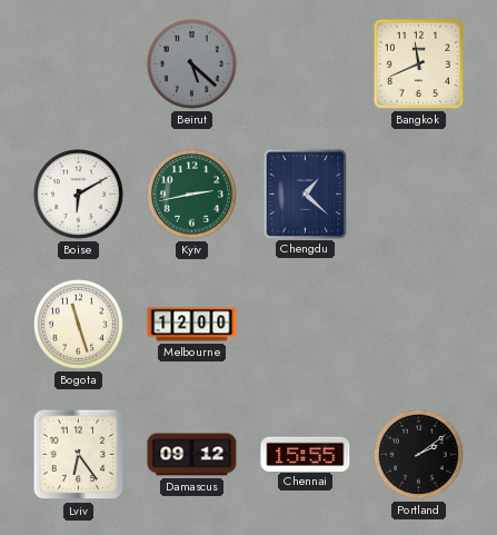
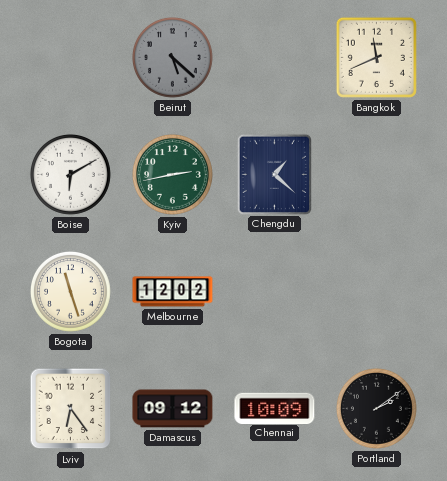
Melbourne: 12:00 -> 12:02 (173, 292)
Chennai: 15:55 -> 10:09 (275, 408)
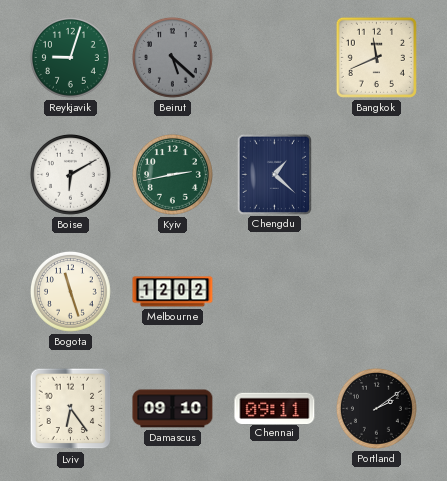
Reykjavik: none -> 9:03 (70, 57)
Damascus: 09:12 -> 09:10 (173, 409)
Chennai: 10:09 -> 09:11 (275, 408)
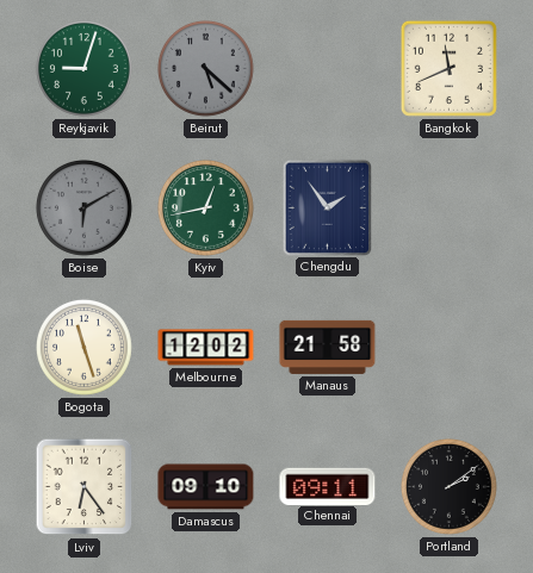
Boise dial: white -> grey (83, 207)
Kyiv: 2:43 -> 12:43 (205, 207)
Chengdu: 1:22 -> 1:54 (327, 207)
Manaus: none -> 21:58 (328, 347)
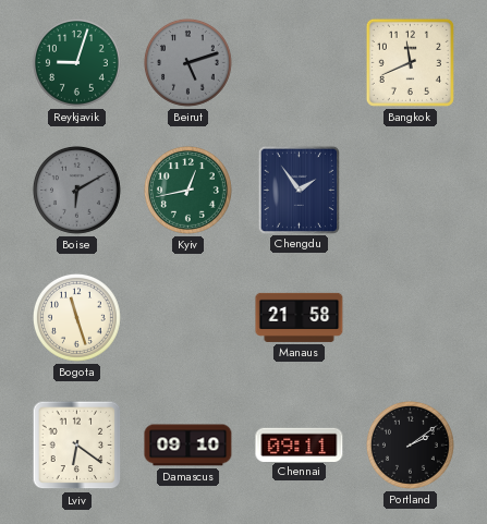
Beirut: 5:22 -> 5:12 (187, 62)
Melbourne: 12:02 -> none (206, 348)
Lviv: 6:24 -> 6:21 (77, 446)
